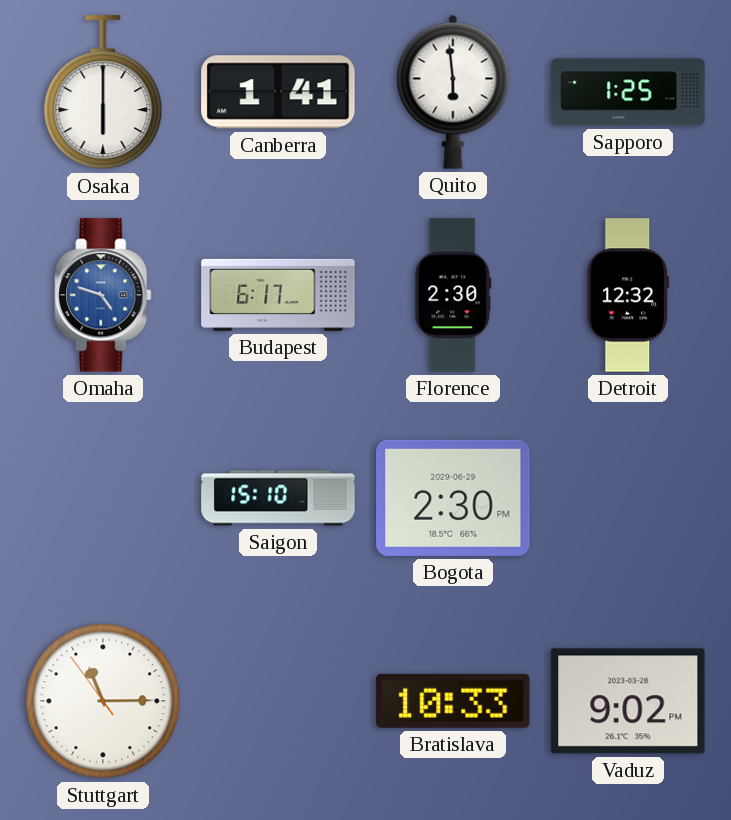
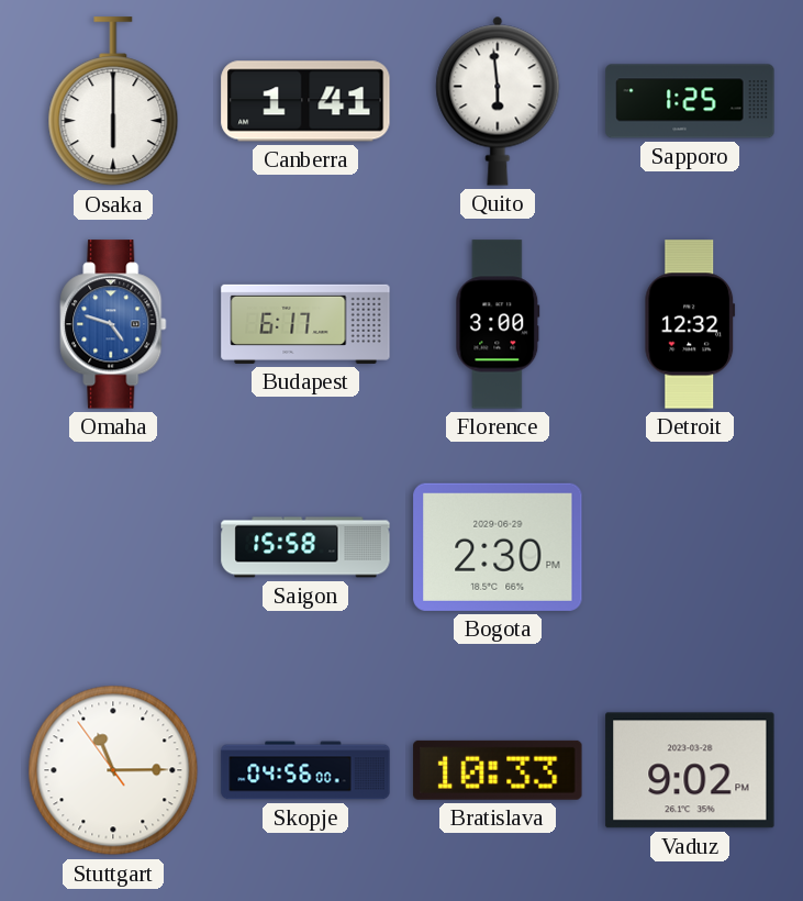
Florence: 2:30 -> 3:00 (498, 324)
Saigon: 15:10 -> 15:58 (305, 547)
Skopje: none -> 04:56 (305, 770)
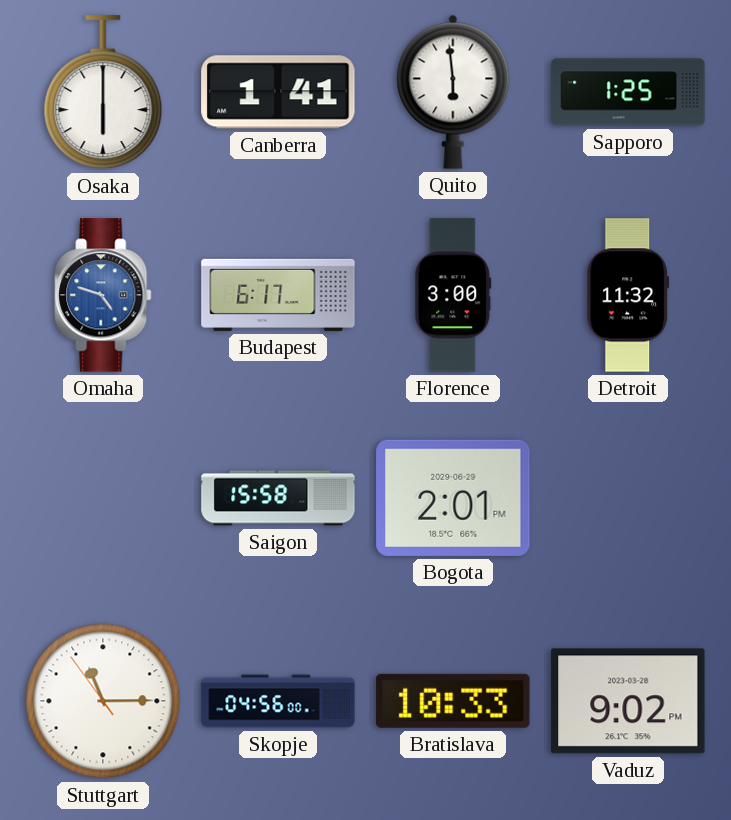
Detroit: 12:32 -> 11:32 (628, 295)
Bogota: 2:30 -> 2:01 (453, 498)
